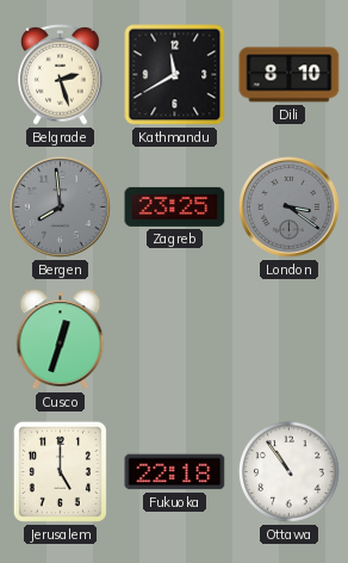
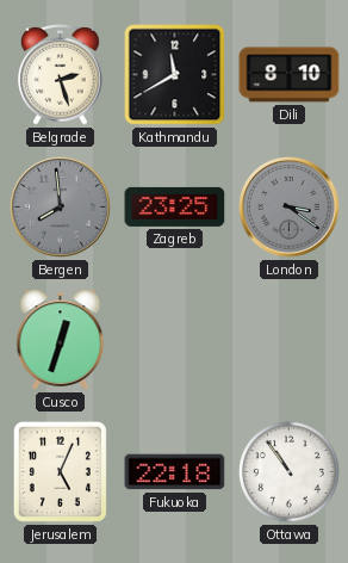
Jerusalem: 5:00 -> 5:04 (60, 471)
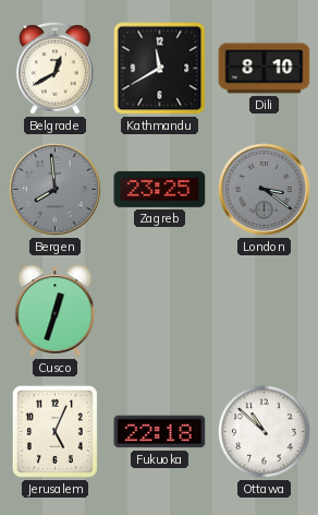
Belgrade: 2:27 -> 12:40 (56, 68)
Ottawa: 10:54 -> 10:52 (264, 431)
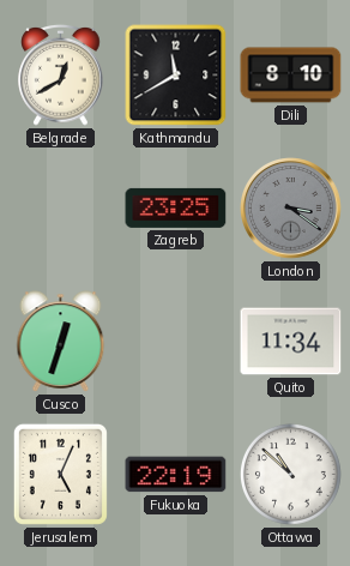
Bergen: 7:59 -> none (56, 190)
Quito: none -> 11:34 (291, 342)
Fukuoka: 22:18 -> 22:19 (176, 475)
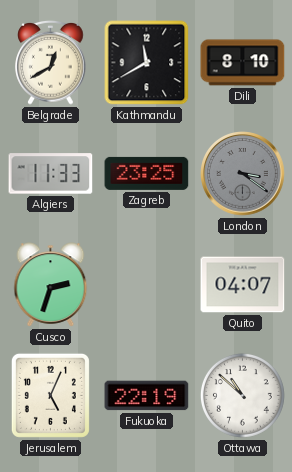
Algiers: none -> 11:33 (51, 174)
Cusco: 12:33 -> 2:33 (51, 285)
Quito: 11:34 -> 04:07 (243, 285)
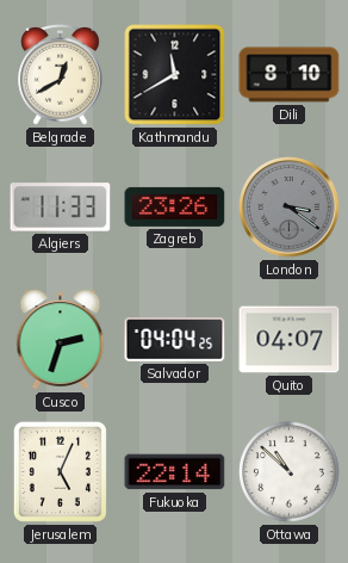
Zagreb: 23:25 -> 23:26 (175, 206)
Salvador: none -> 04:04 (175, 340)
Fukuoka: 22:19 -> 22:14 (175, 472)
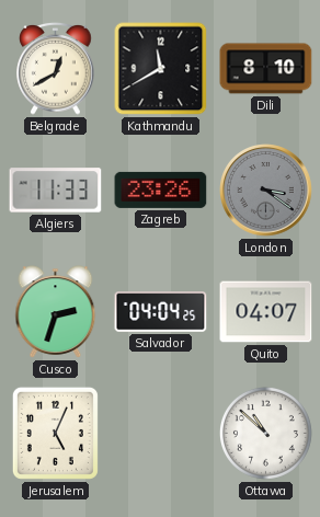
Fukuoka: 22:14 -> none (175, 472)
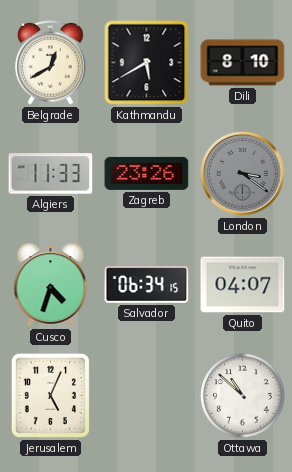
Kathmandu: 11:40 -> 5:40 (147, 63)
Cusco: 2:33 -> 4:33 (51, 285)
Salvador: 04:04 -> 06:34 (147, 285)
